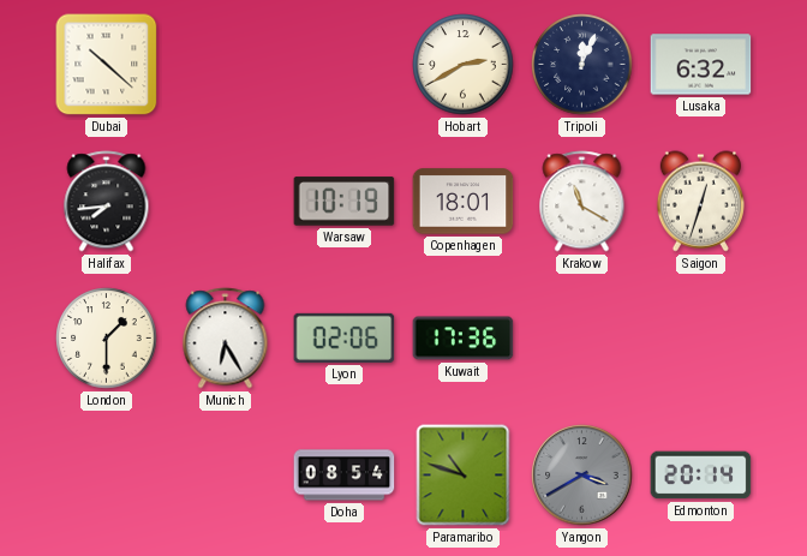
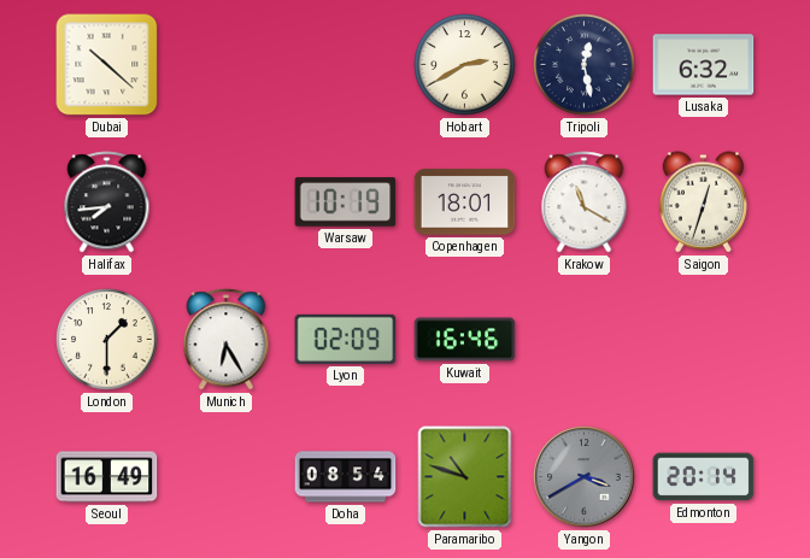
Tripoli: 12:04 -> 12:28 (585, 65)
Lyon: 02:06 -> 02:09 (346, 339)
Kuwait: 17:36 -> 16:46 (465, 340)
Seoul: none -> 16:49 (107, 477)
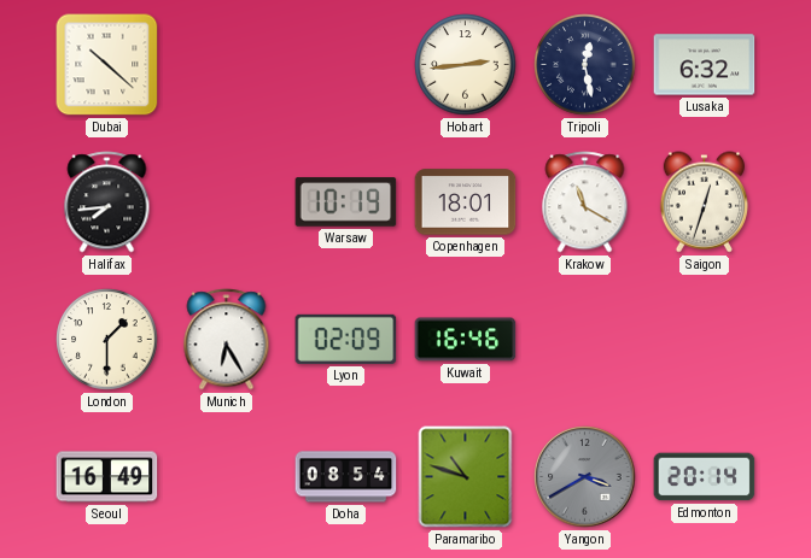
Hobart: 2:40 -> 2:44 (466, 65)
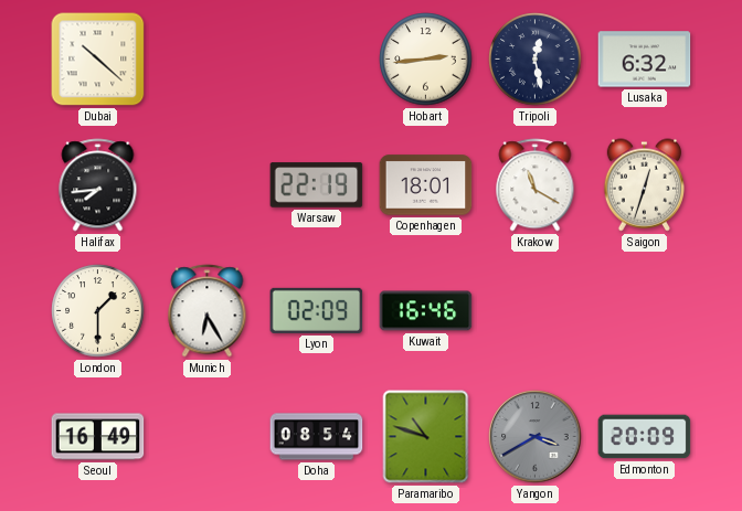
Warsaw: 10:19 -> 22:19 (317, 185)
Edmonton: 20:14 -> 20:09 (645, 437)
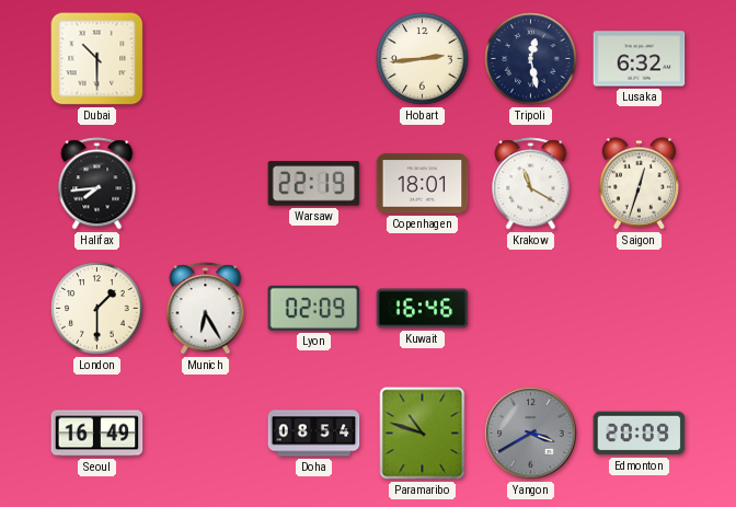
Dubai: 10:22 -> 10:30 (97, 59)
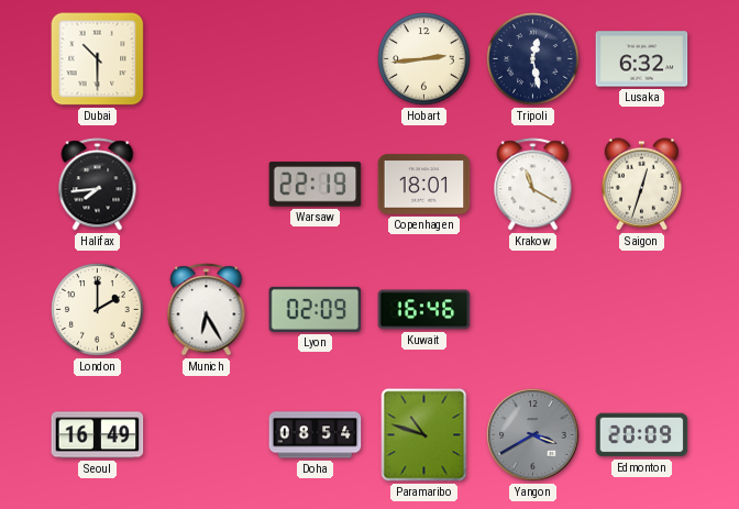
London: 1:30 -> 2:00 (98, 310)
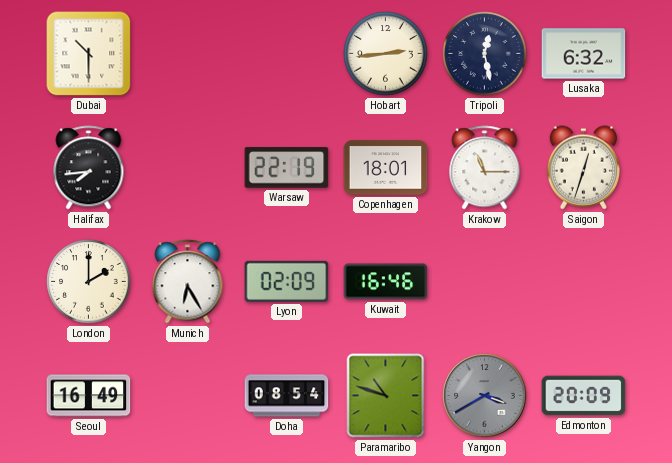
Krakow: 11:20 -> 11:15 (485, 168)
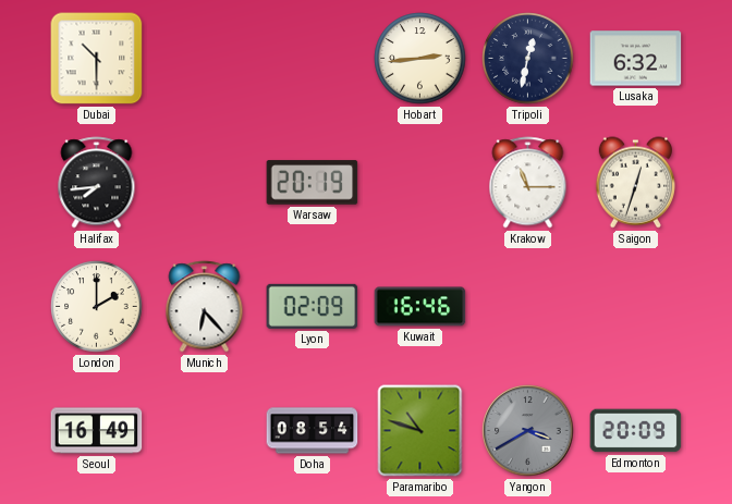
Tripoli: 12:28 -> 12:32 (528, 59)
Warsaw: 22:19 -> 20:19 (313, 183)
Copenhagen: 18:01 -> none (386, 168)
Munich: 6:25 -> 6:23 (205, 307)
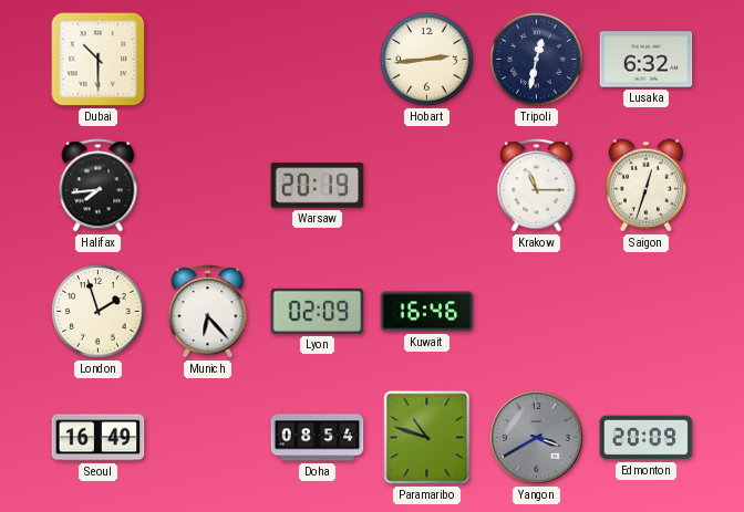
London: 2:00 -> 1:57 (99, 312)
